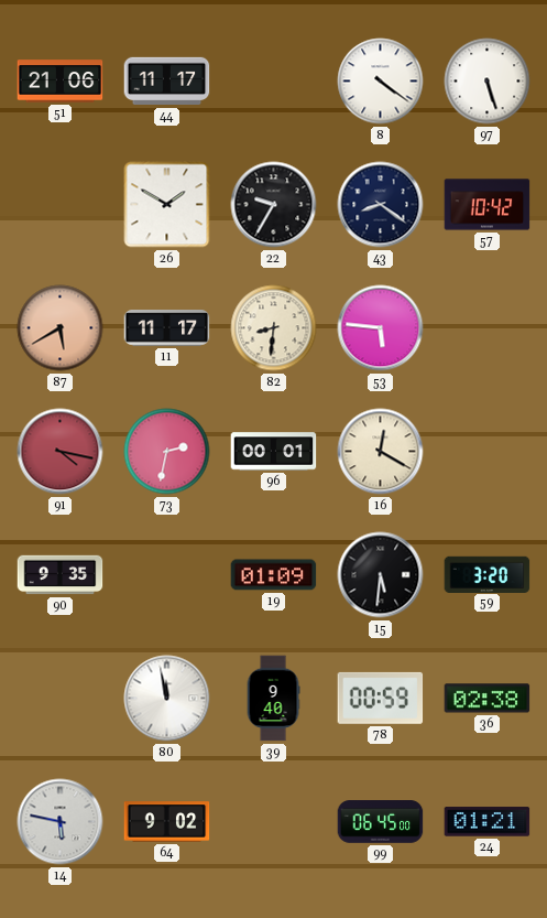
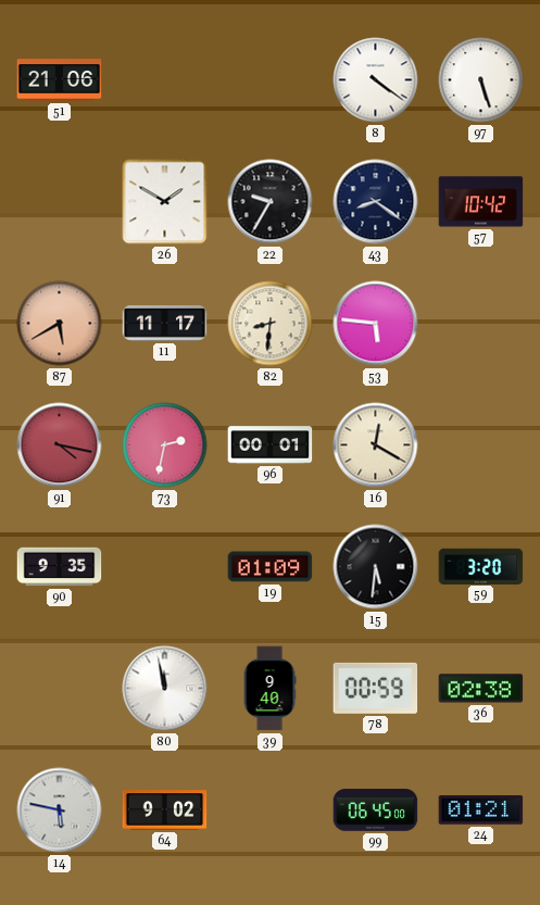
44: 11:17 -> none (167, 82)
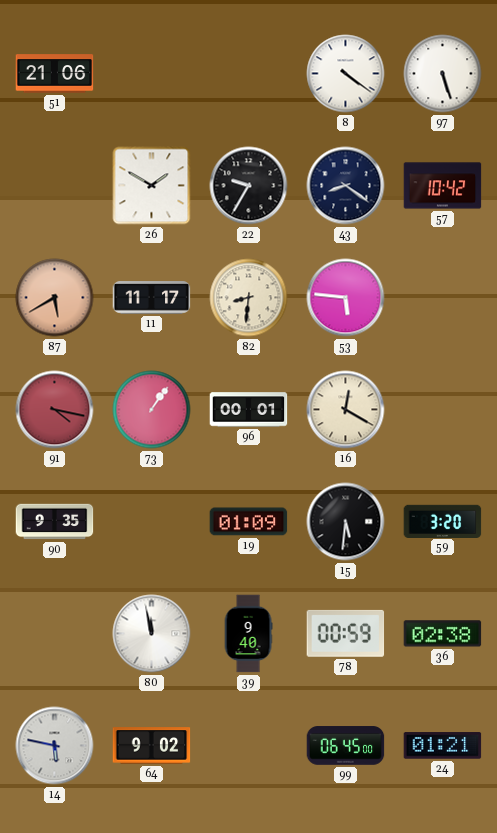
73: 2:32 -> 1:06 (152, 410)
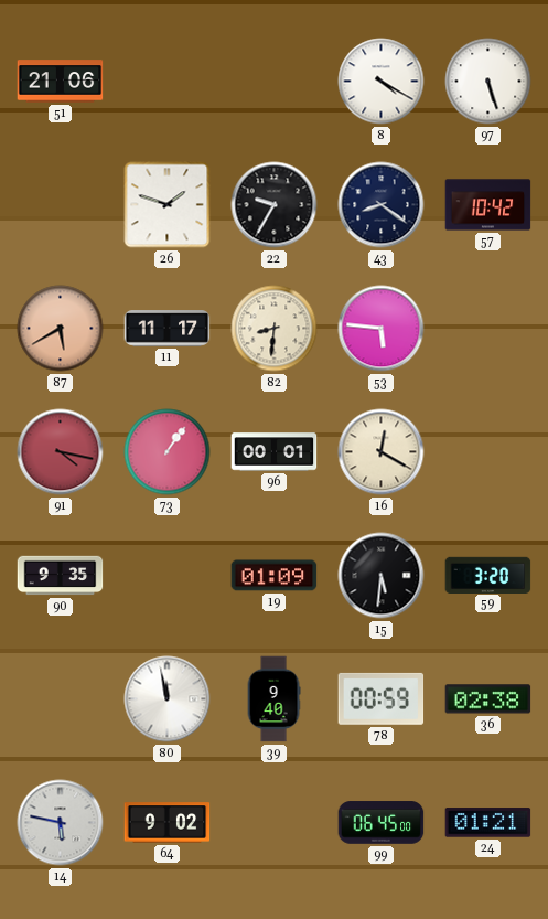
8: 4:21 -> 4:20 (382, 82)
26: 1:50 -> 1:48 (168, 205)
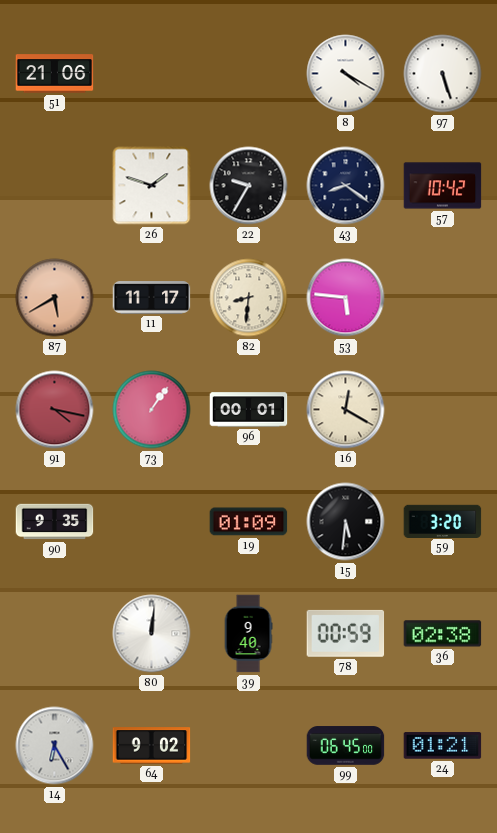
80: 11:58 -> 12:01 (152, 634)
14: 5:47 -> 6:25 (55, 746)
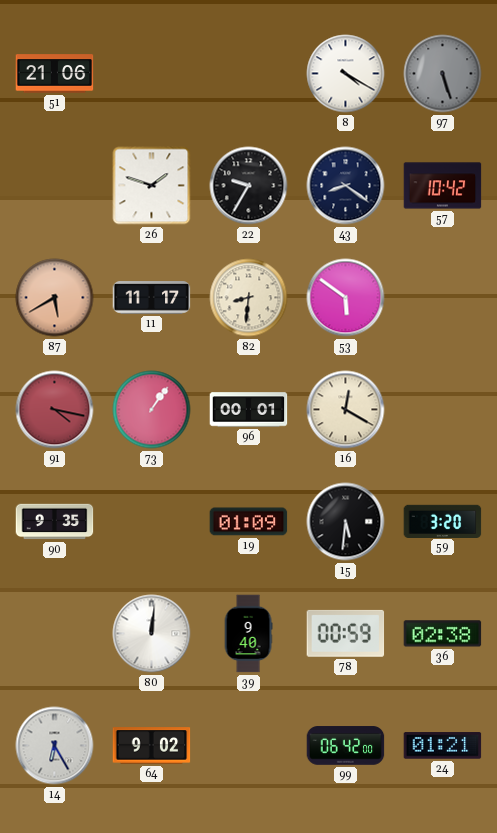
97 dial: white -> grey (443, 74)
53: 5:46 -> 5:51 (346, 298)
99: 06:45 -> 06:42 (346, 746)
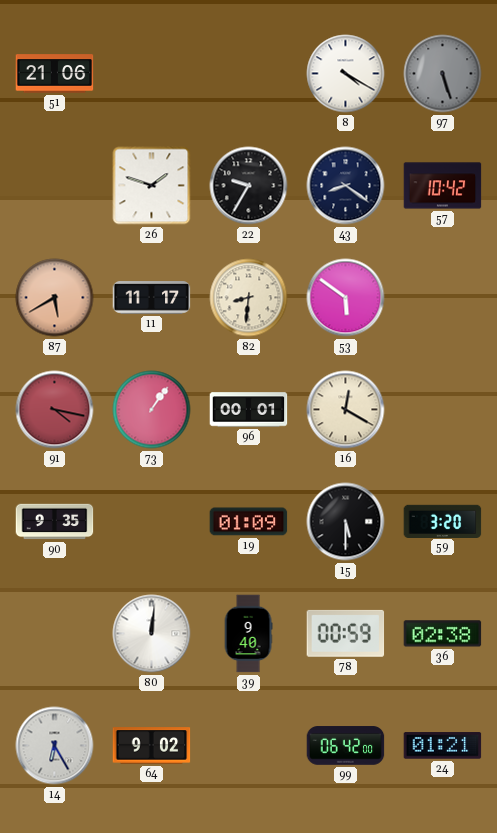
15: 5:31 -> 5:30 (346, 522)
